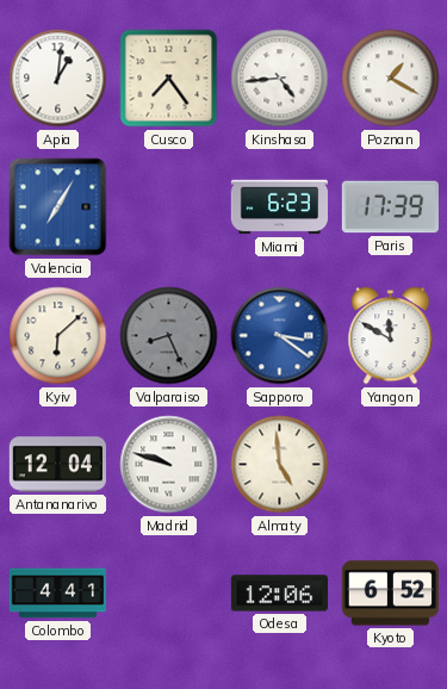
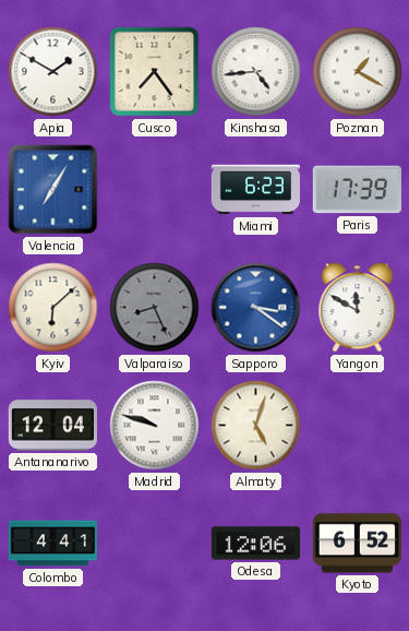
Apia: 1:01 -> 1:50 (53, 72)
Almaty: 4:59 -> 5:03 (256, 426)
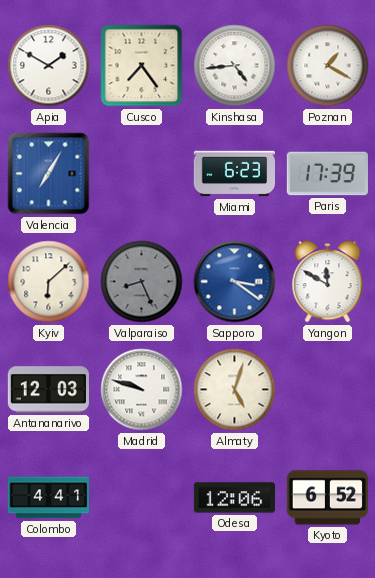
Antananarivo: 12:04 -> 12:03 (48, 390)
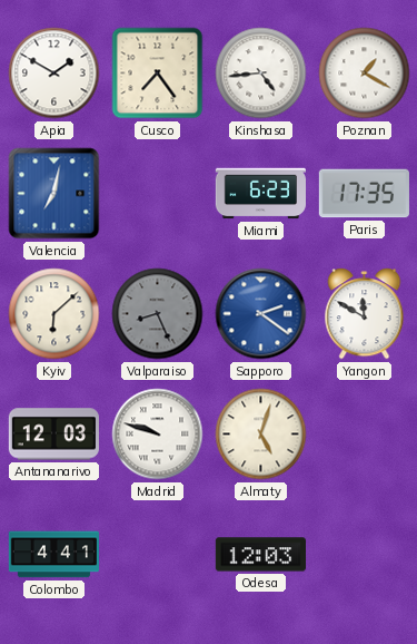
Valencia: 7:05 -> 7:02 (54, 194)
Paris: 17:39 -> 17:35 (364, 194)
Sapporo: 3:21 -> 2:21 (261, 314)
Odesa: 12:06 -> 12:03 (260, 555)
Kyoto: 6:52 -> none (327, 498)
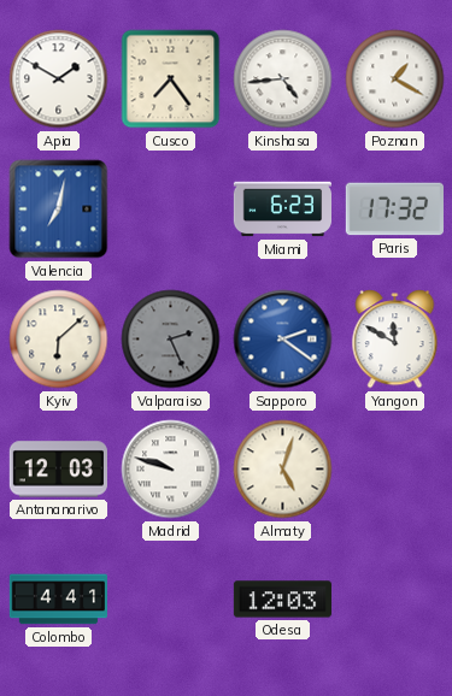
Paris: 17:35 -> 17:32 (394, 210)
Valparaiso: 8:26 -> 2:26 (171, 340)
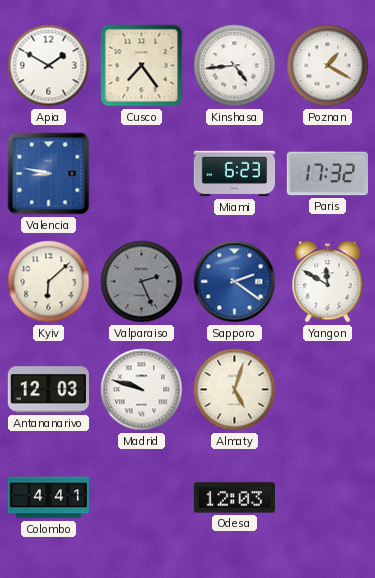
Valencia: 7:02 -> 8:47 (49, 174)
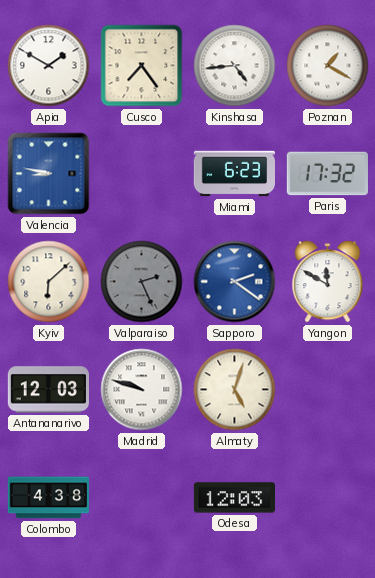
Colombo: 4:41 -> 4:38 (48, 498)
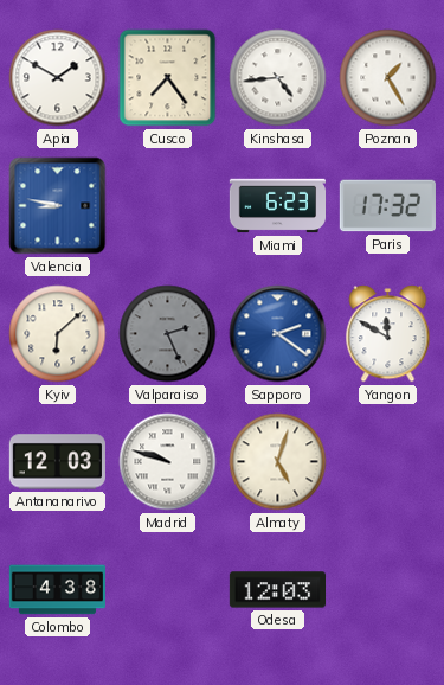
Poznan: 1:20 -> 1:25 (388, 78)
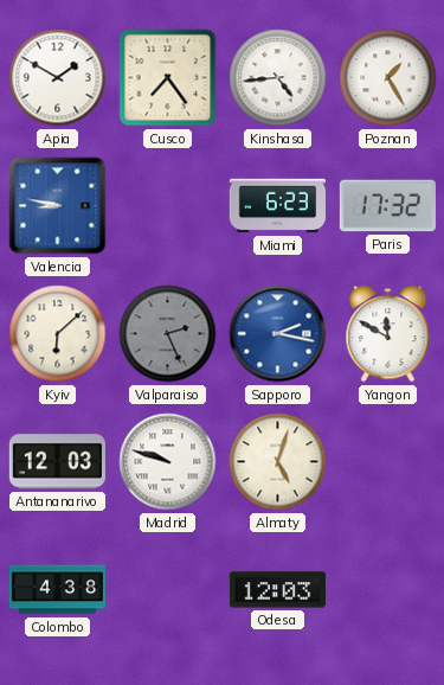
Sapporo: 2:21 -> 2:17 (278, 334)
